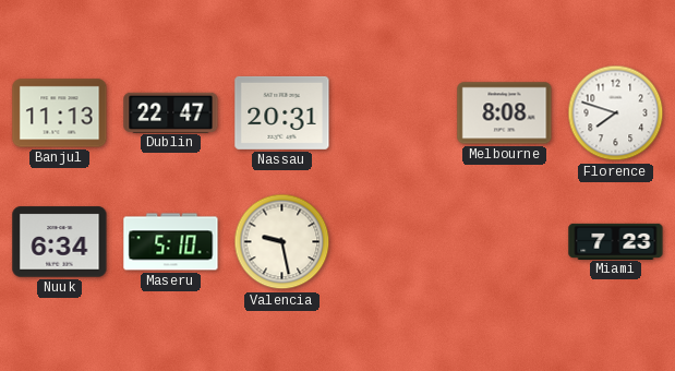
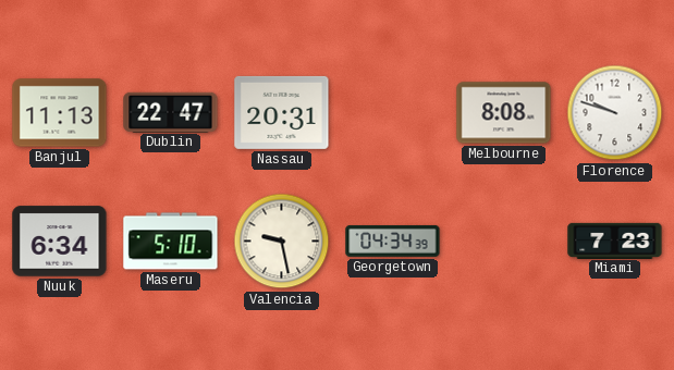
Florence: 7:48 -> 9:48 (615, 113)
Georgetown: none -> 04:34 (393, 240)
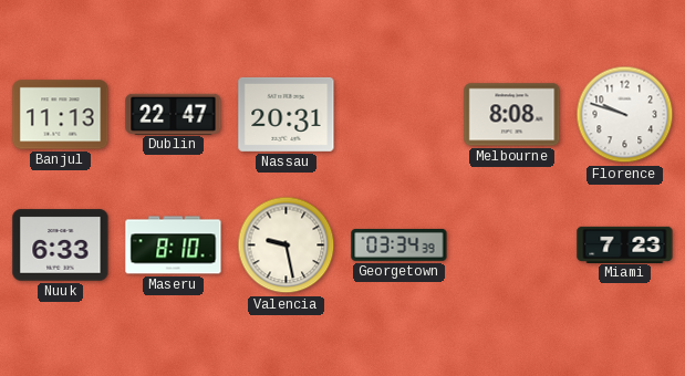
Nuuk: 6:34 -> 6:33 (61, 246)
Maseru: 5:10 -> 8:10 (174, 246)
Georgetown: 04:34 -> 03:34 (399, 244)
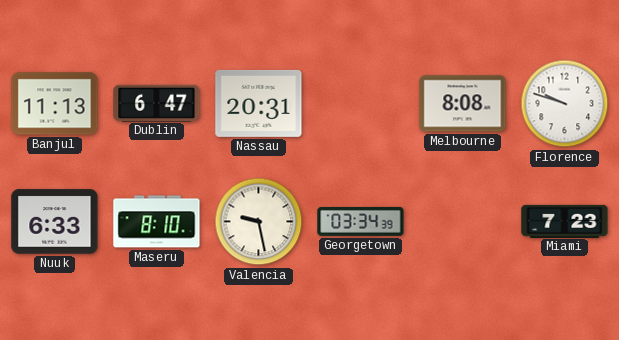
Dublin: 22:47 -> 6:47 (157, 103)
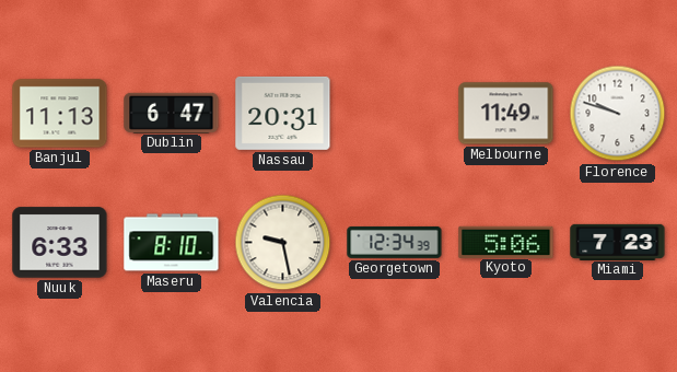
Melbourne: 8:08 -> 11:49 (506, 114)
Georgetown: 03:34 -> 12:34 (395, 242)
Kyoto: none -> 5:06 (506, 242)
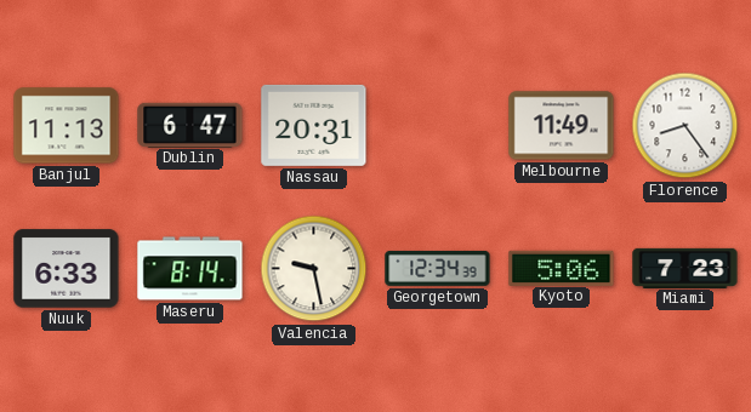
Florence: 9:48 -> 8:24 (685, 126)
Maseru: 8:10 -> 8:14 (190, 269)
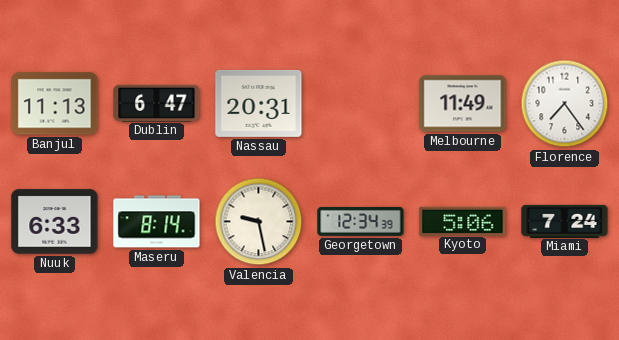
Florence: 8:24 -> 7:24 (565, 104)
Miami: 7:23 -> 7:24 (565, 221)
